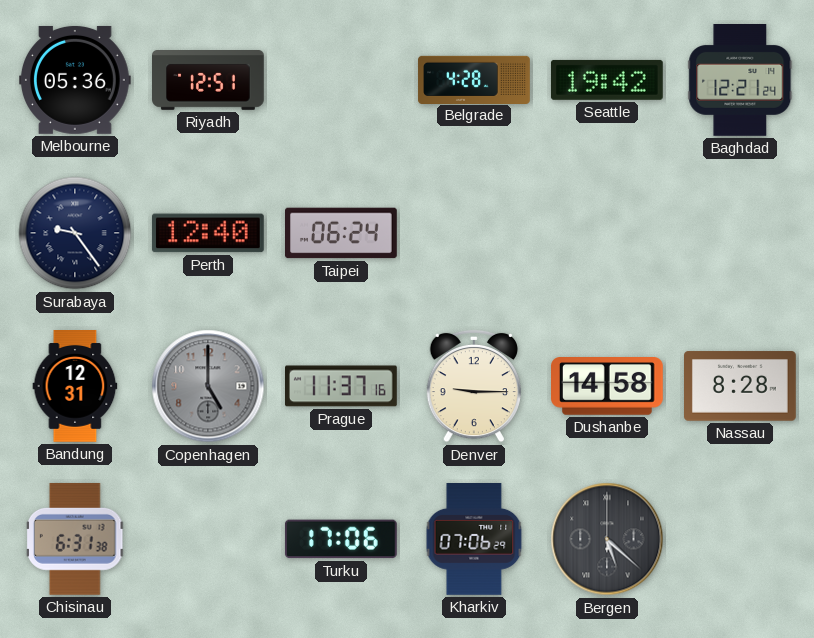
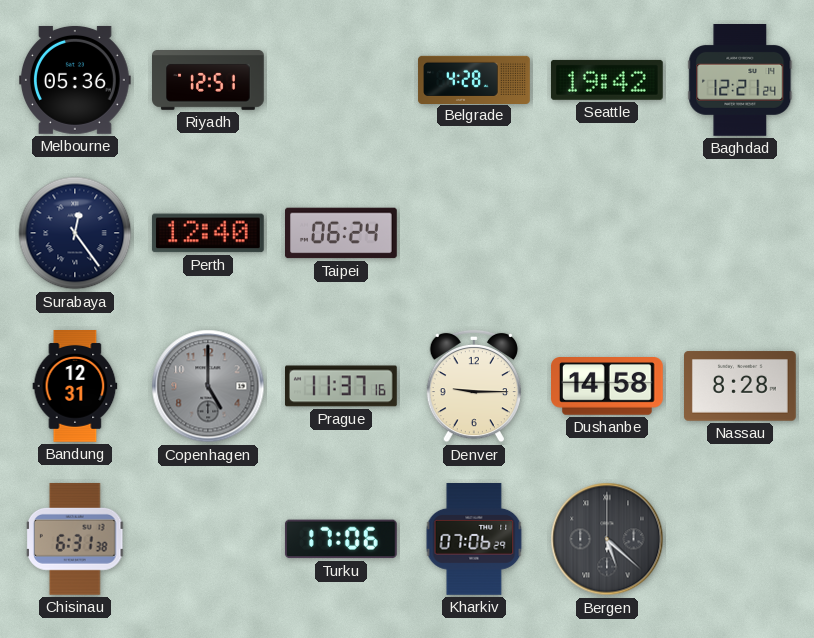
Surabaya: 9:24 -> 12:24 (75, 233)
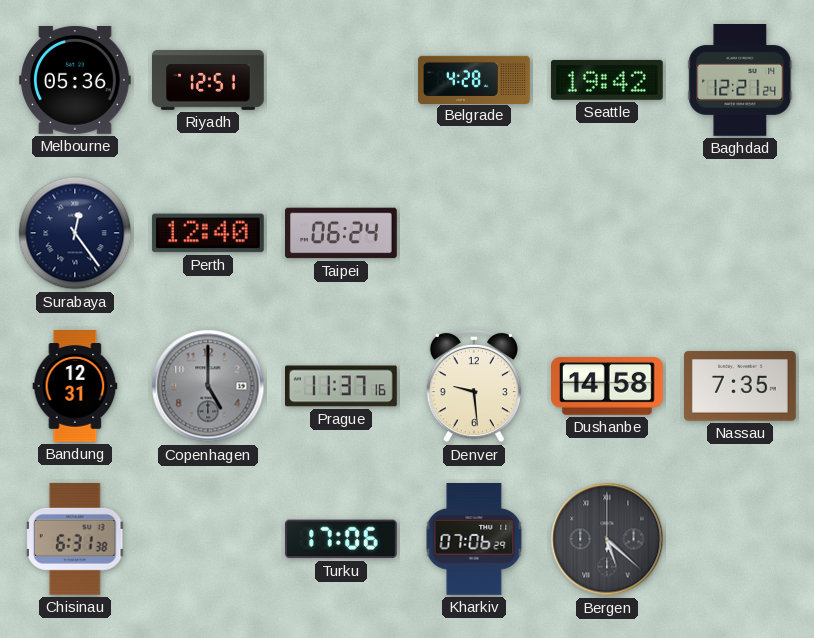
Denver: 9:15 -> 9:29 (474, 386)
Nassau: 8:28 -> 7:35 (741, 386)
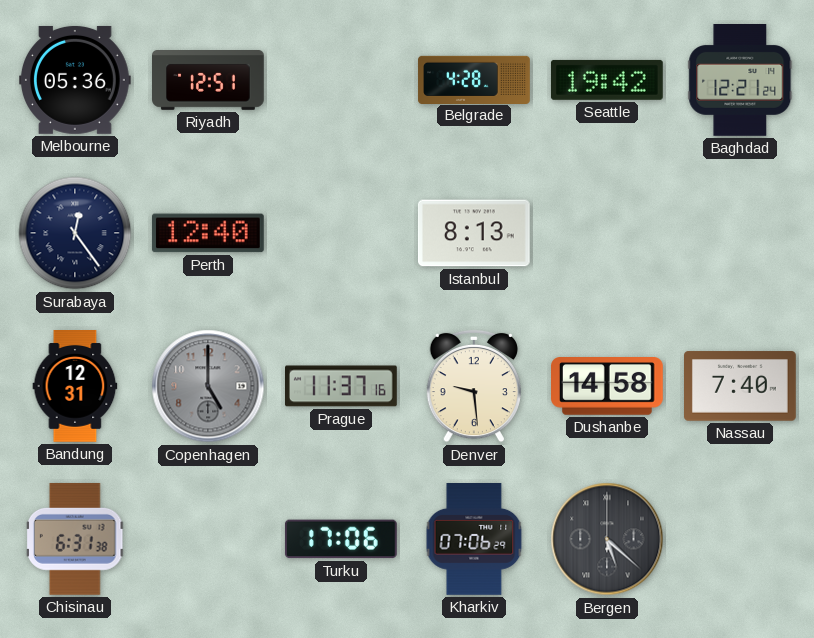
Taipei: 06:24 -> none (342, 233)
Istanbul: none -> 8:13 (474, 233)
Nassau: 7:35 -> 7:40 (741, 386)
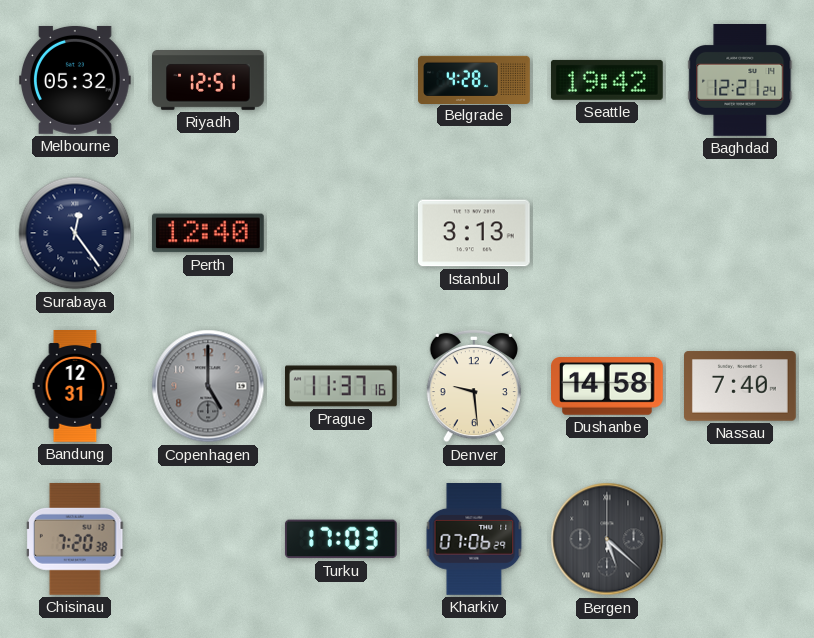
Melbourne: 05:36 -> 05:32 (76, 80)
Istanbul: 8:13 -> 3:13 (474, 233)
Chisinau: 6:31 -> 7:20 (75, 539)
Turku: 17:06 -> 17:03 (341, 539)
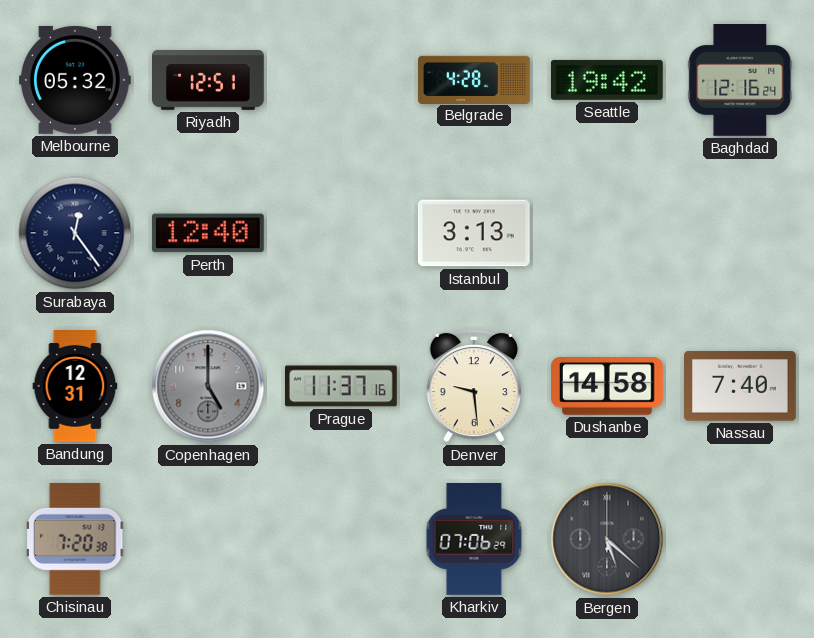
Baghdad: 12:21 -> 12:16 (740, 81)
Turku: 17:03 -> none (341, 539)
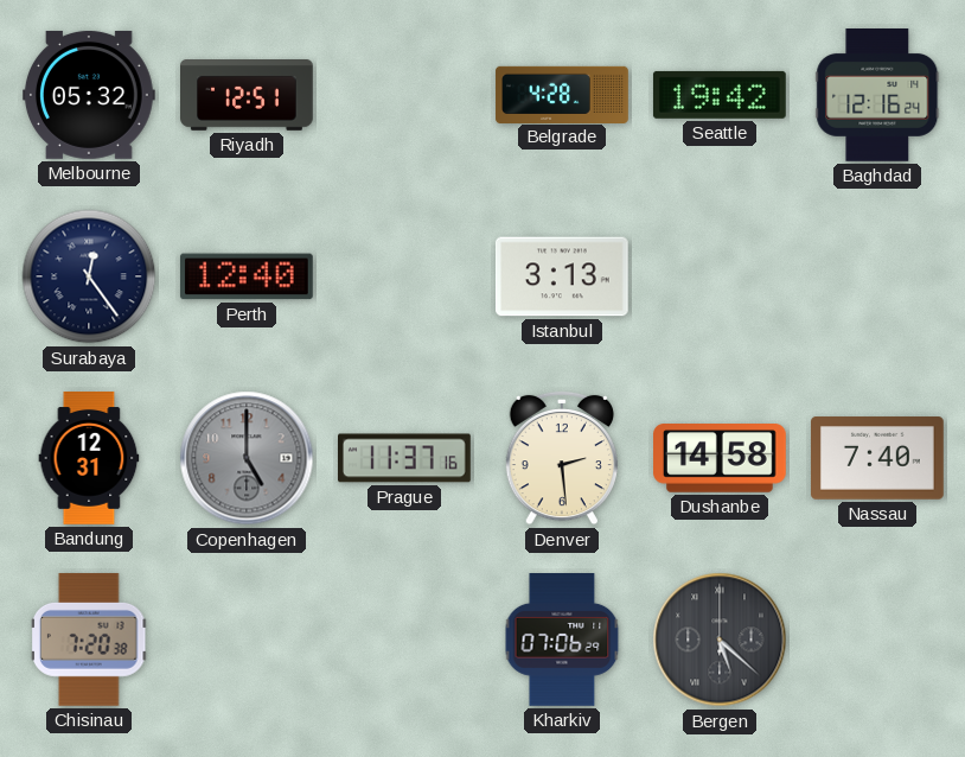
Denver: 9:29 -> 2:29 (562, 458)
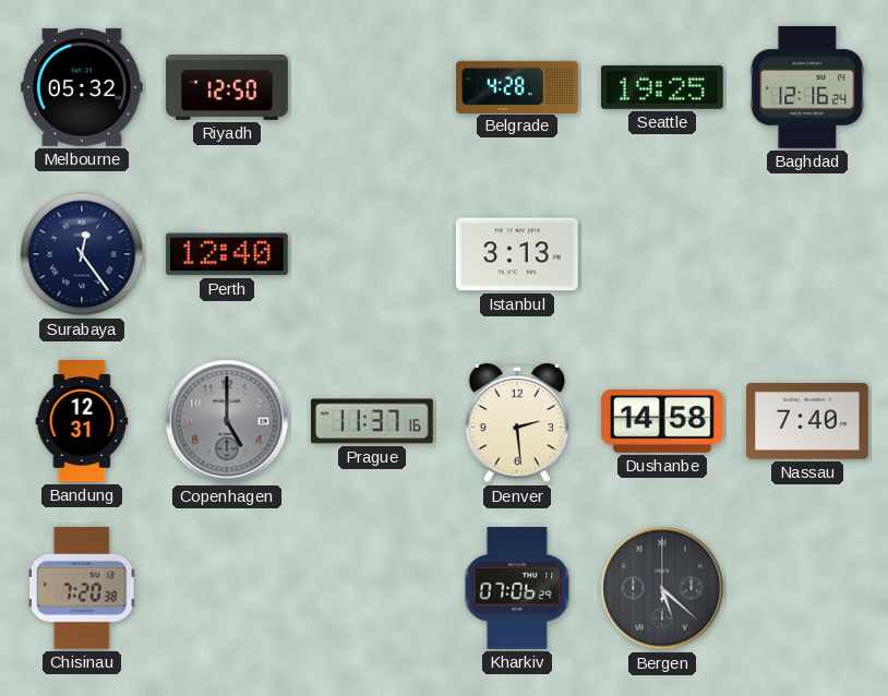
Riyadh: 12:51 -> 12:50 (228, 88)
Seattle: 19:42 -> 19:25 (662, 87)
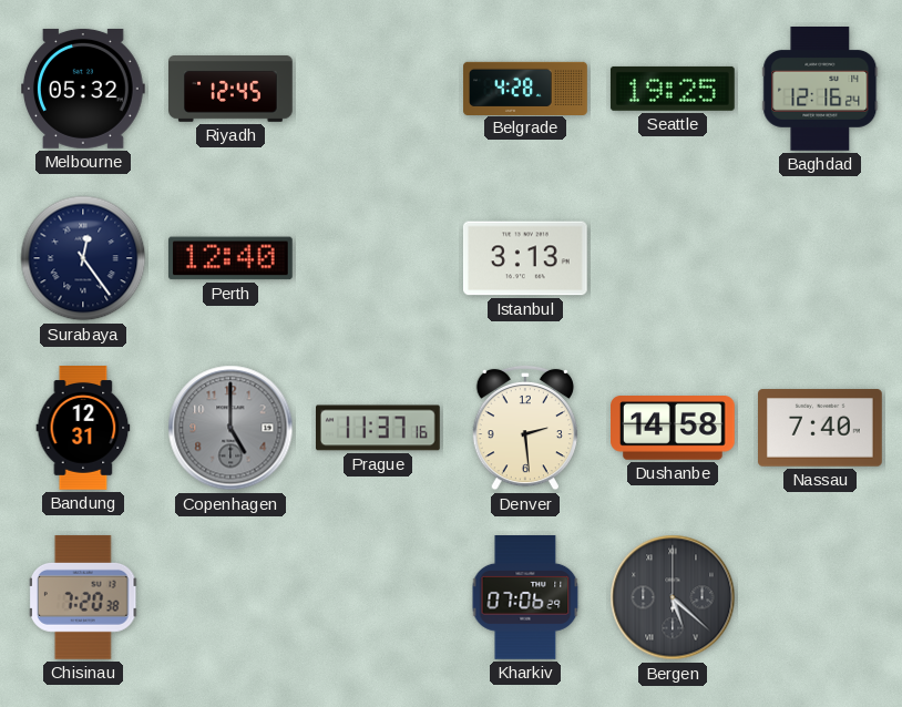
Riyadh: 12:50 -> 12:45 (232, 90)
